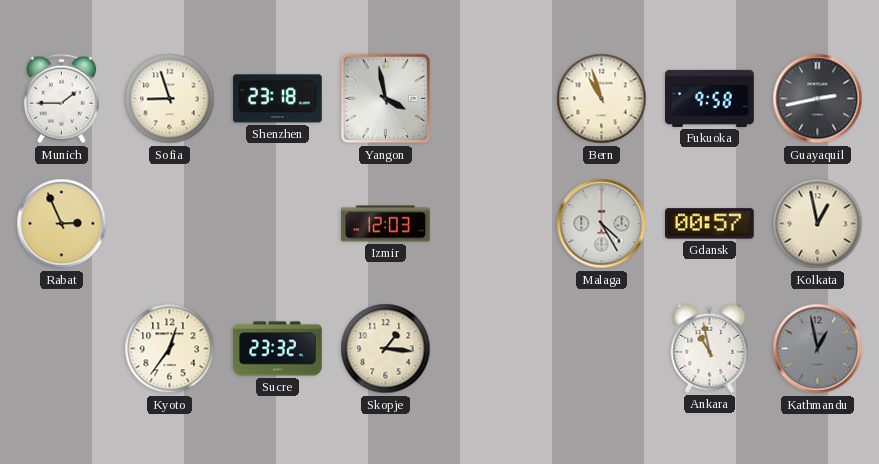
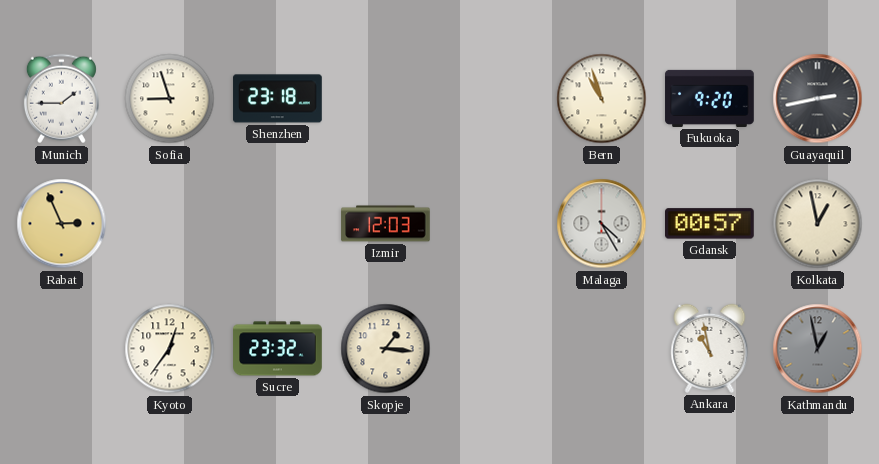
Yangon: 3:58 -> none (386, 99)
Fukuoka: 9:58 -> 9:20 (710, 98)
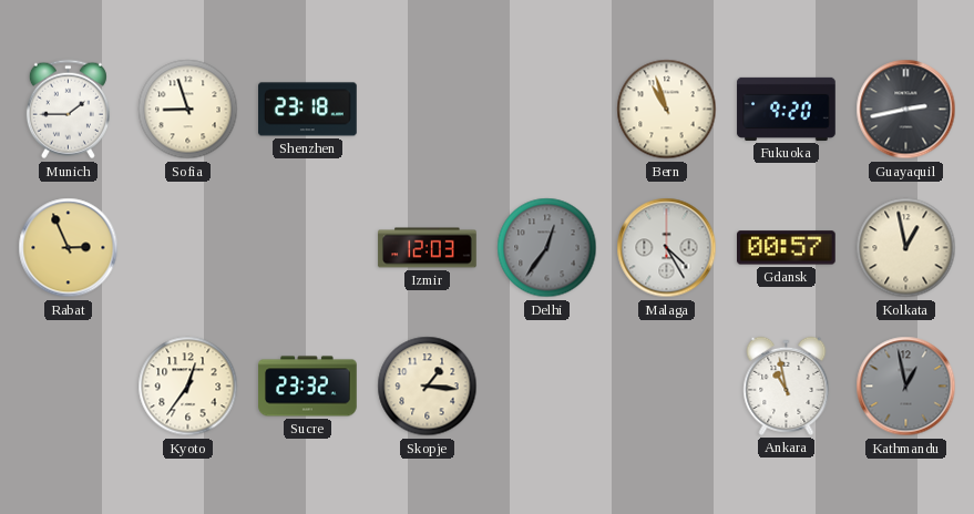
Delhi: none -> 12:36 (547, 248)
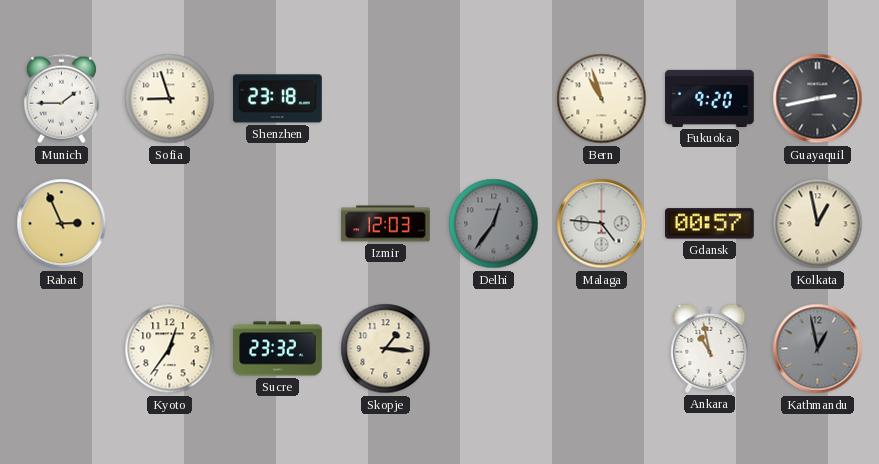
Malaga: 4:25 -> 4:46 (602, 224)
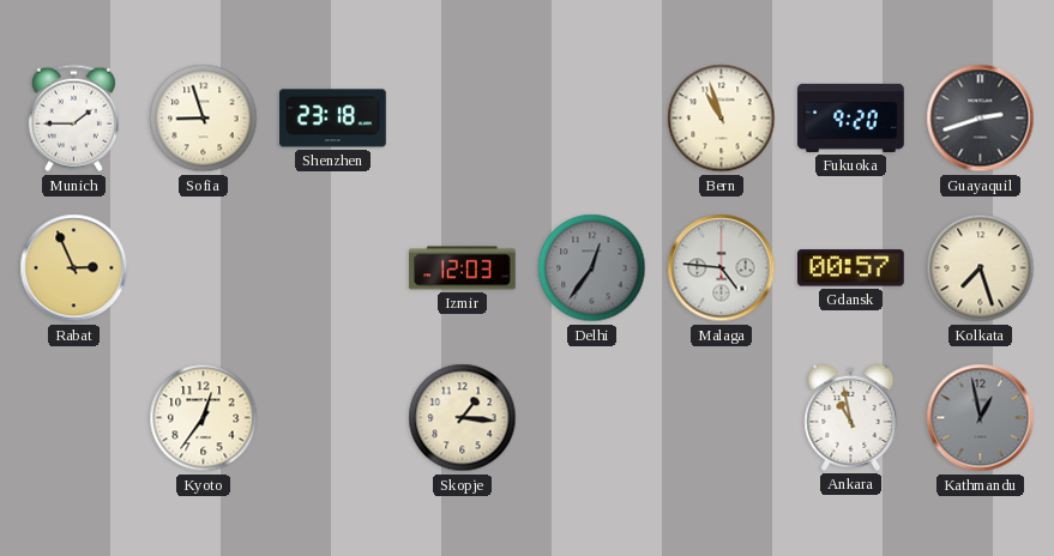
Guayaquil: 2:43 -> 2:42 (981, 119)
Kolkata: 12:58 -> 7:27 (981, 268)
Sucre: 23:32 -> none (278, 349)
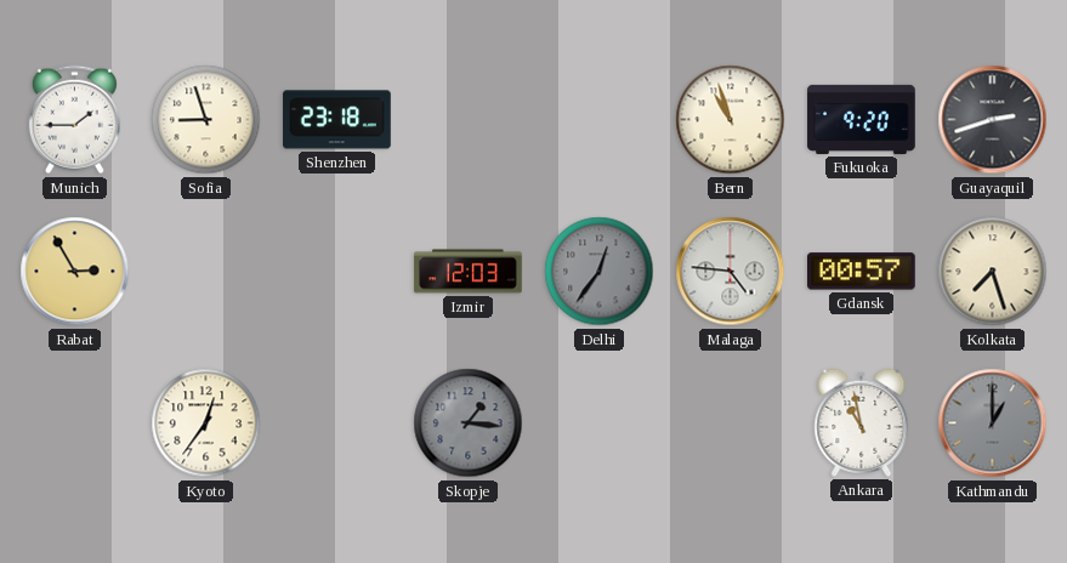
Rabat: 2:56 -> 2:55 (75, 272)
Skopje dial: cream -> grey (469, 423)
Kathmandu: 12:58 -> 1:00 (993, 423)
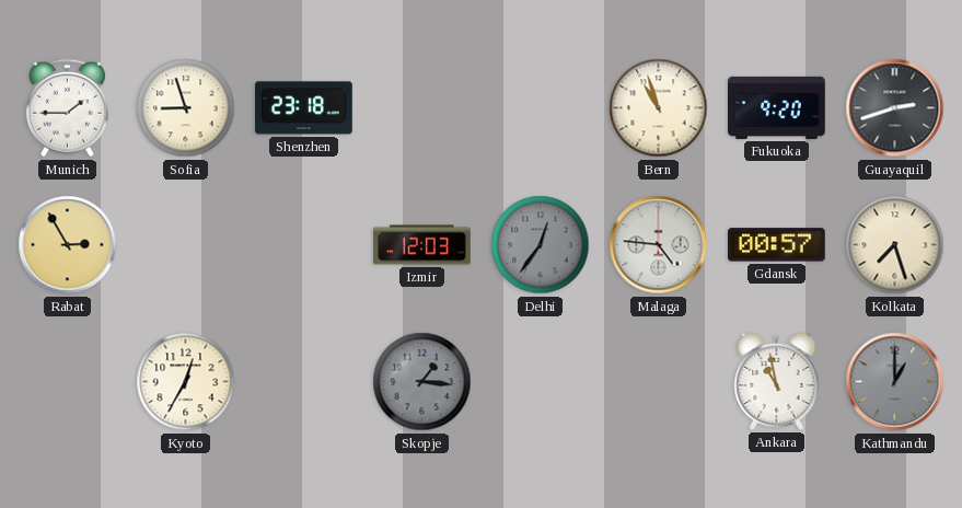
Kyoto: 12:36 -> 12:35 (186, 382)
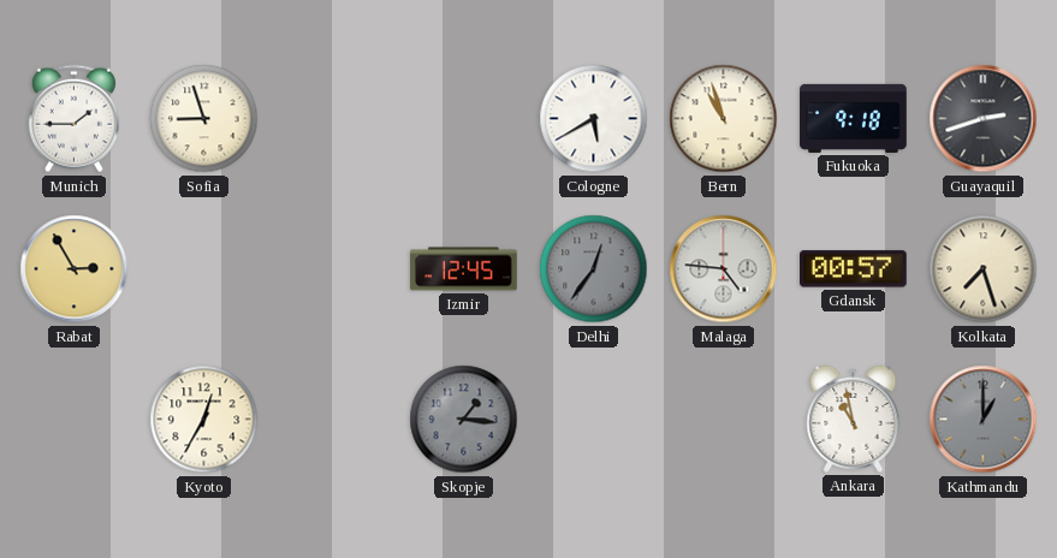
Shenzhen: 23:18 -> none (304, 108)
Cologne: none -> 5:40 (594, 119)
Fukuoka: 9:20 -> 9:18 (854, 118)
Izmir: 12:03 -> 12:45 (464, 269)
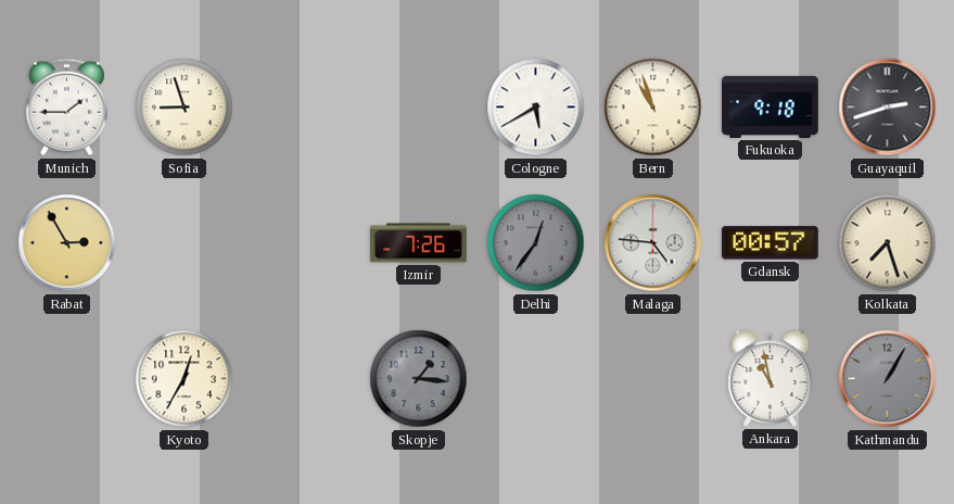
Izmir: 12:45 -> 7:26 (419, 243)
Kathmandu: 1:00 -> 1:05 (888, 379)
